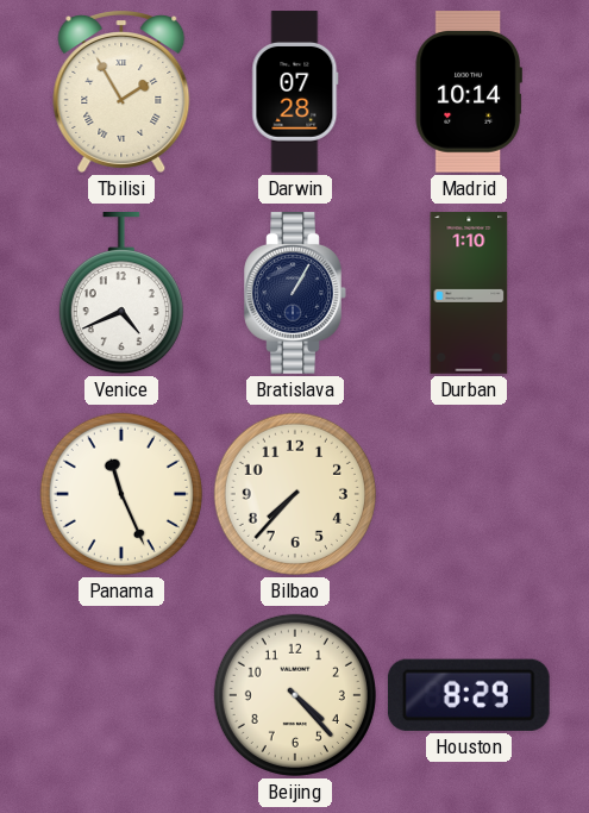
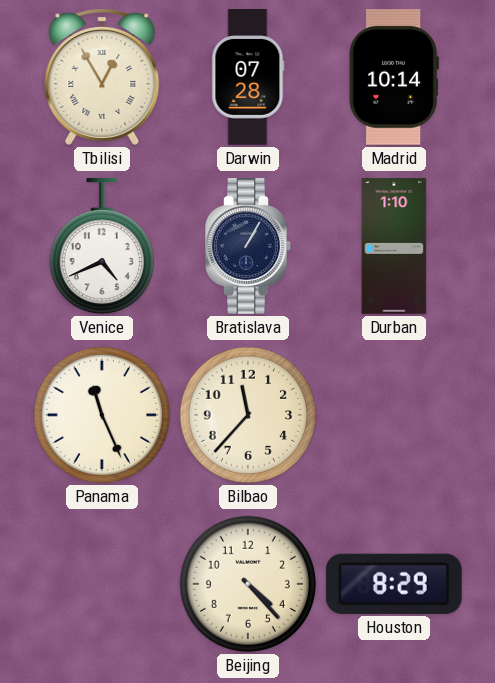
Tbilisi: 1:55 -> 12:55 (102, 77)
Bilbao: 7:37 -> 11:37 (248, 415)
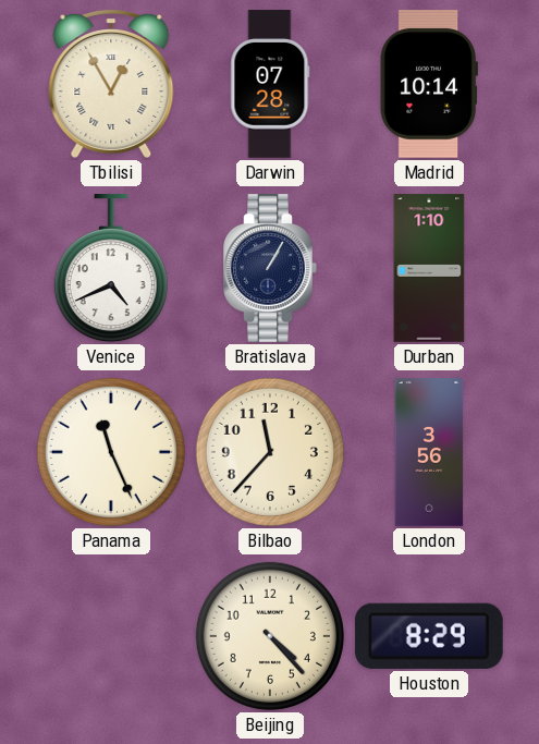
London: none -> 3:56 (429, 452)
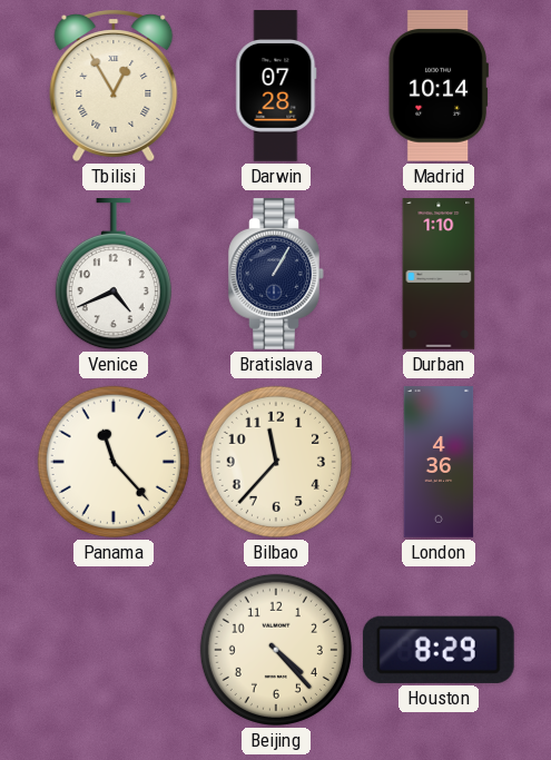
Panama: 11:26 -> 11:23 (114, 462)
London: 3:56 -> 4:36 (439, 462)
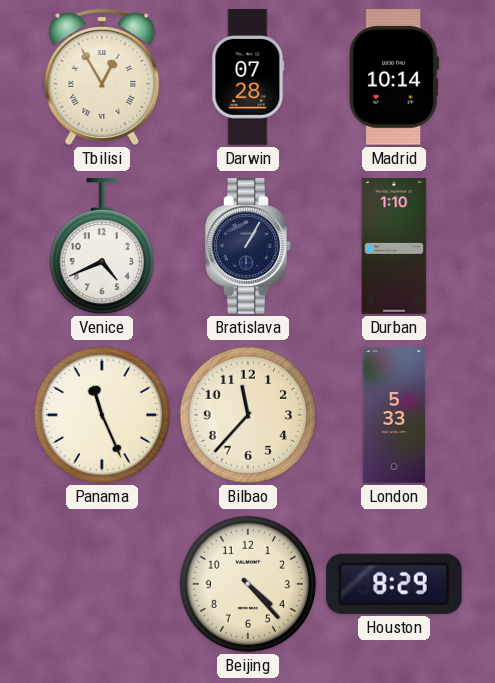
Panama: 11:23 -> 11:26 (102, 415)
London: 4:36 -> 5:33 (394, 415)
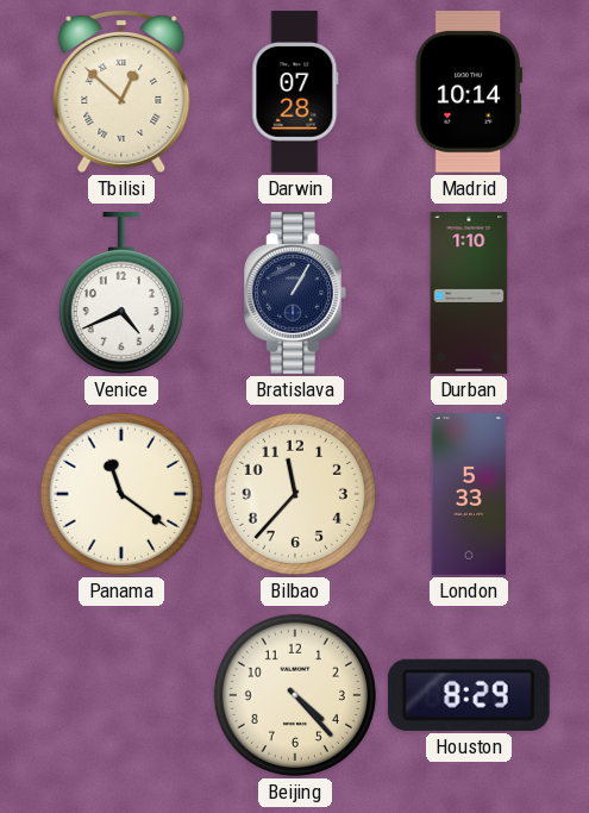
Tbilisi: 12:55 -> 12:52 (121, 92)
Panama: 11:26 -> 11:21 (121, 494)
